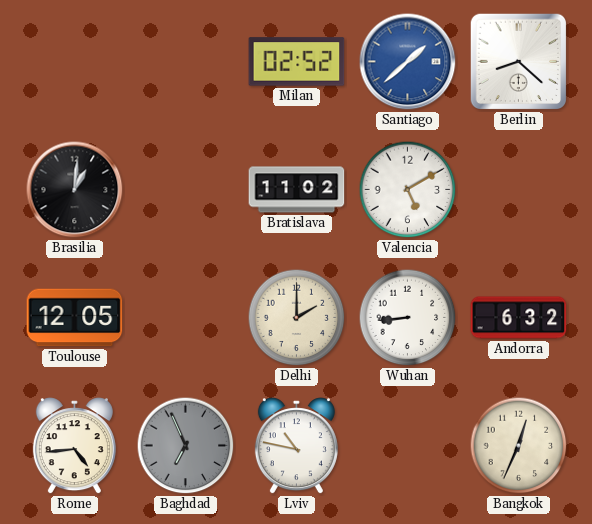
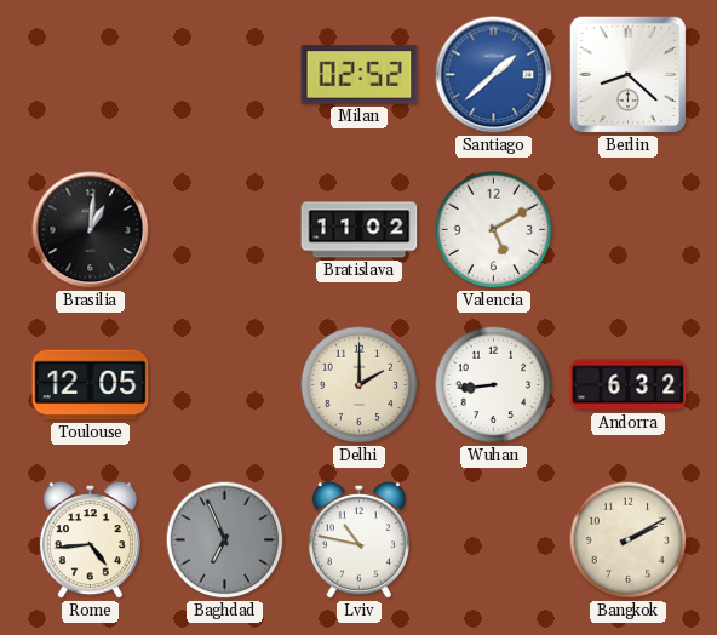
Bangkok: 12:34 -> 2:10 (629, 540)
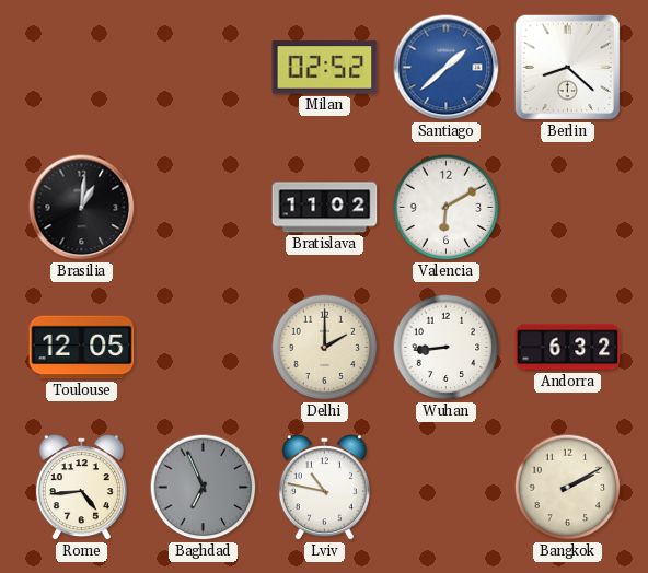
Valencia: 5:10 -> 6:10 (447, 208)
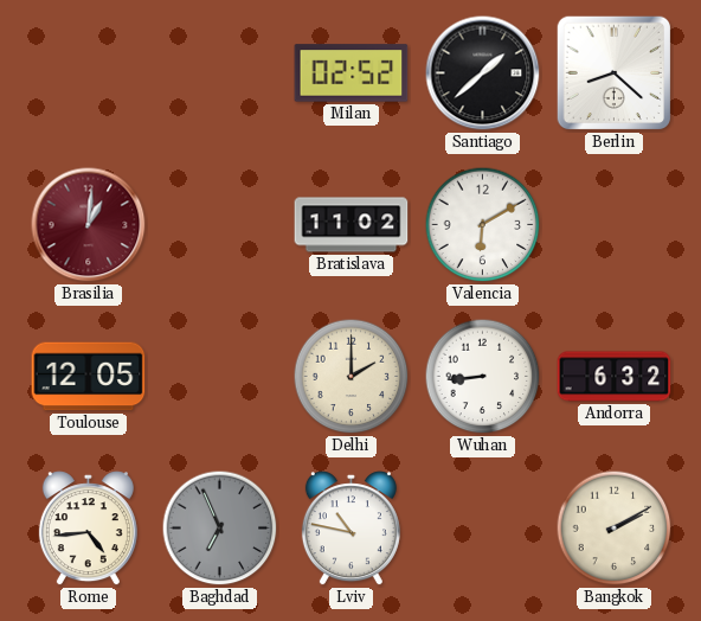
Santiago dial: blue -> black (483, 73)
Brasilia dial: black -> burgundy (89, 225)
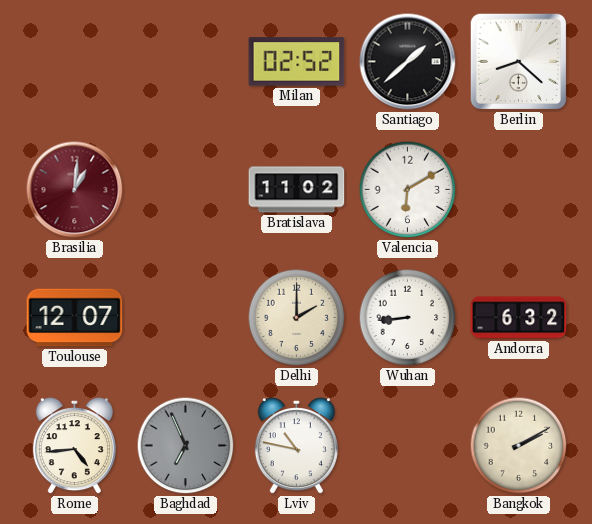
Toulouse: 12:05 -> 12:07 (75, 318)
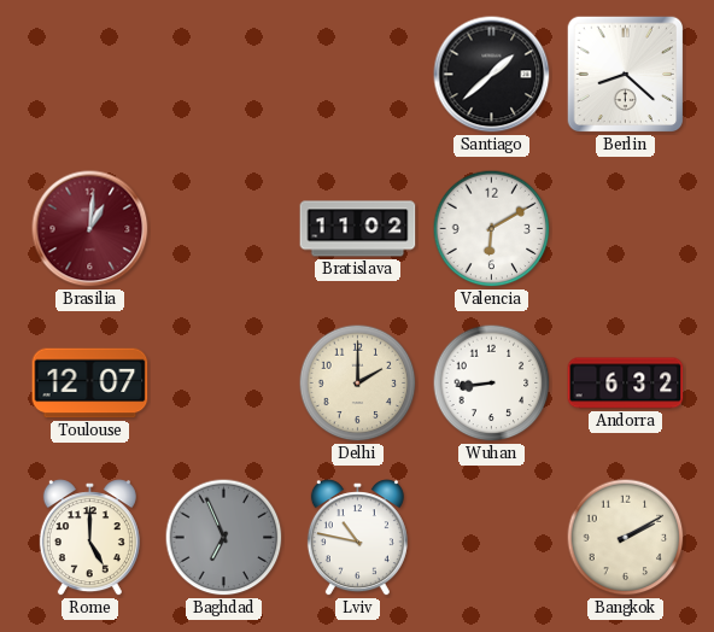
Milan: 02:52 -> none (297, 62)
Rome: 4:44 -> 5:00 (89, 538)
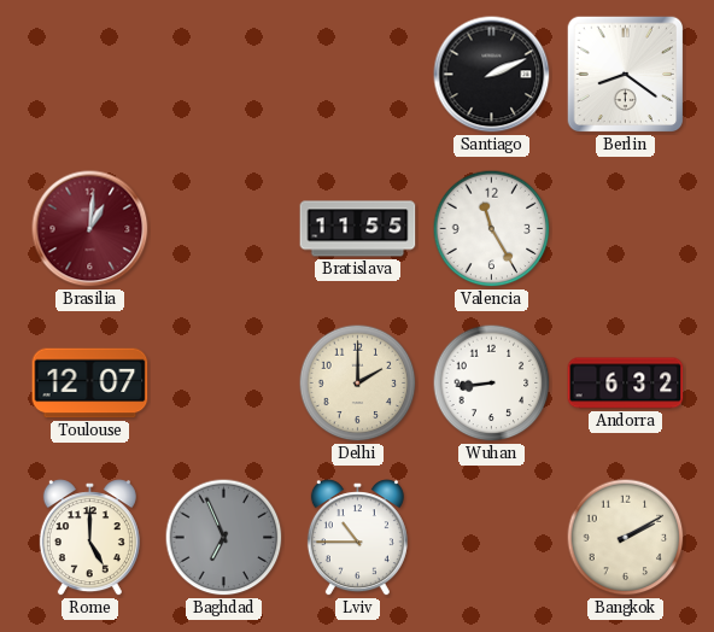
Santiago: 1:38 -> 2:11 (492, 75)
Berlin: 8:22 -> 8:21 (626, 75)
Bratislava: 11:02 -> 11:55 (358, 229)
Valencia: 6:10 -> 11:25 (492, 229)
Lviv: 10:47 -> 10:45 (357, 538)
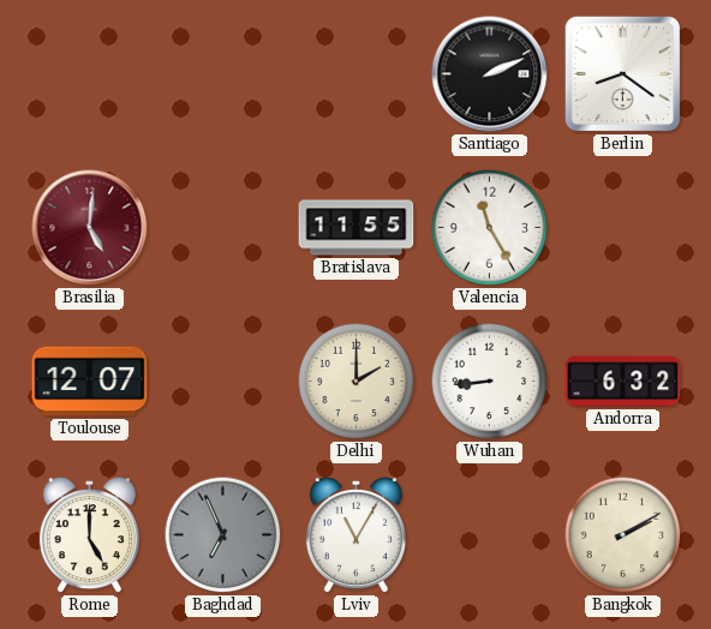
Brasilia: 1:01 -> 5:01 (90, 228)
Lviv: 10:45 -> 11:05 (355, 535)
